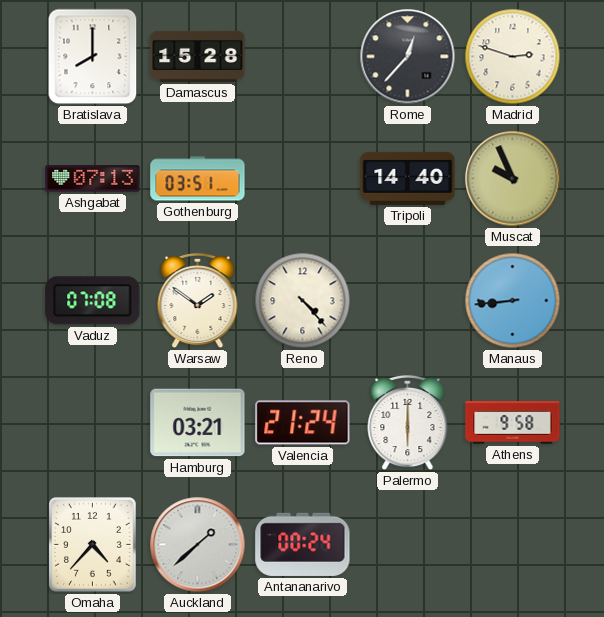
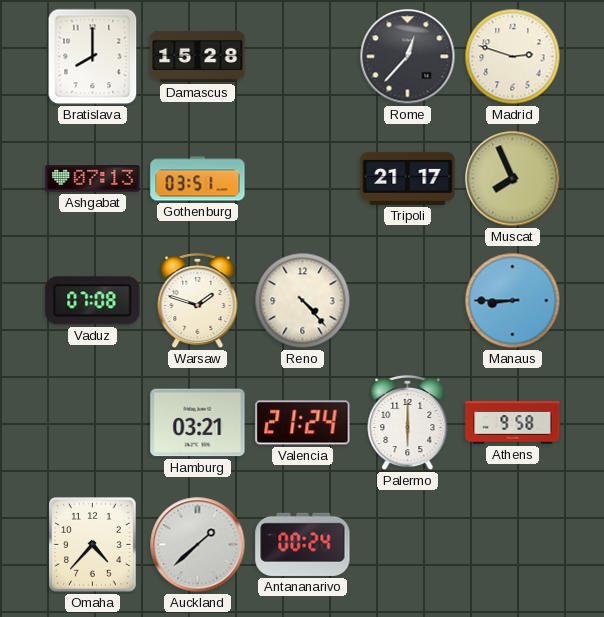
Tripoli: 14:40 -> 21:17 (408, 178)
Muscat: 9:56 -> 7:56 (513, 179)
Warsaw: 1:51 -> 1:48 (198, 301)
Manaus: 8:44 -> 8:45 (513, 301)
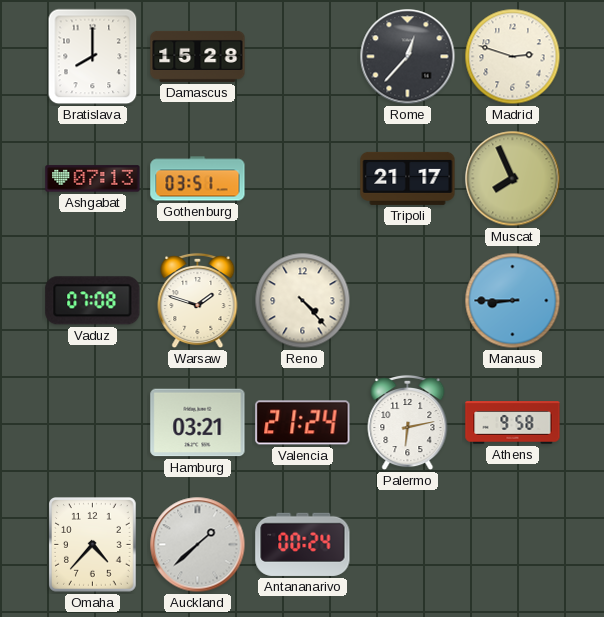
Palermo: 6:00 -> 6:13 (408, 423)
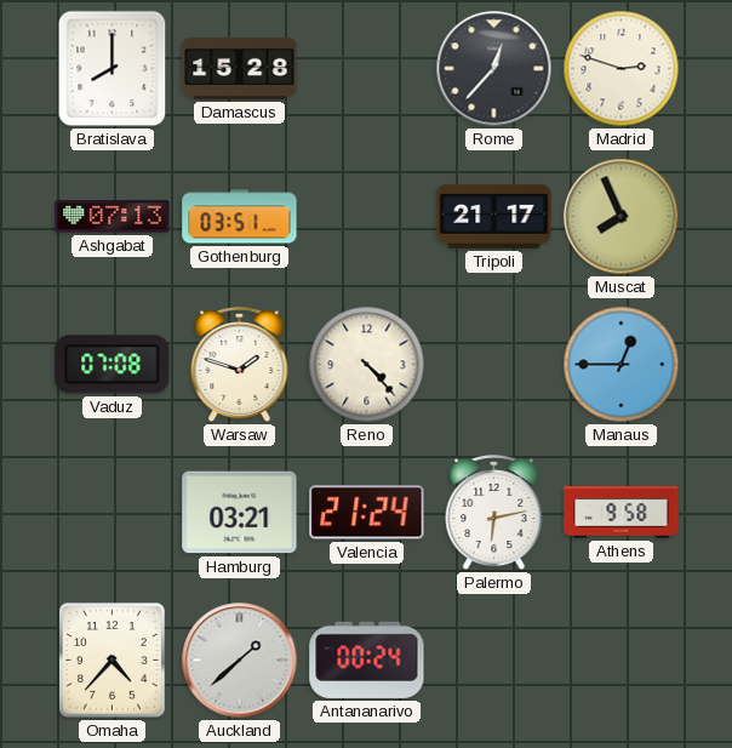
Manaus: 8:45 -> 12:45 (622, 365)
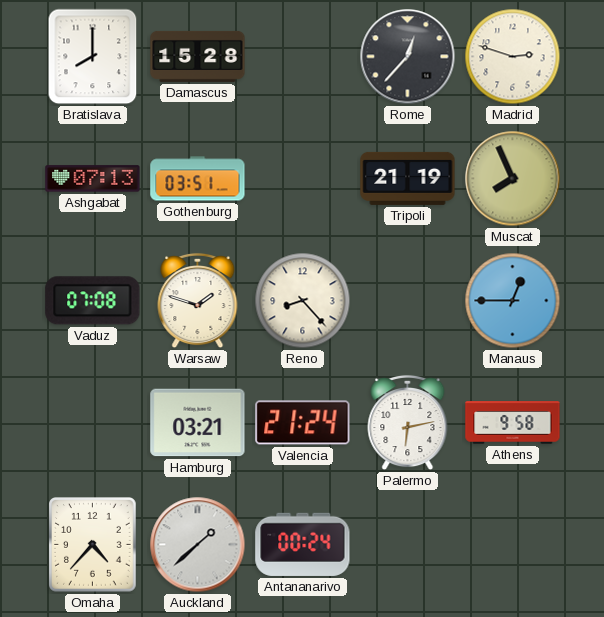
Tripoli: 21:17 -> 21:19 (408, 178)
Reno: 4:23 -> 8:23 (303, 301)
